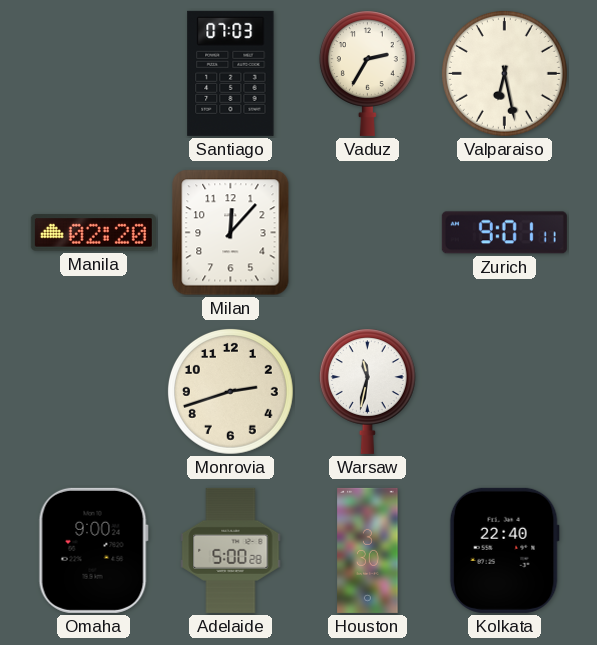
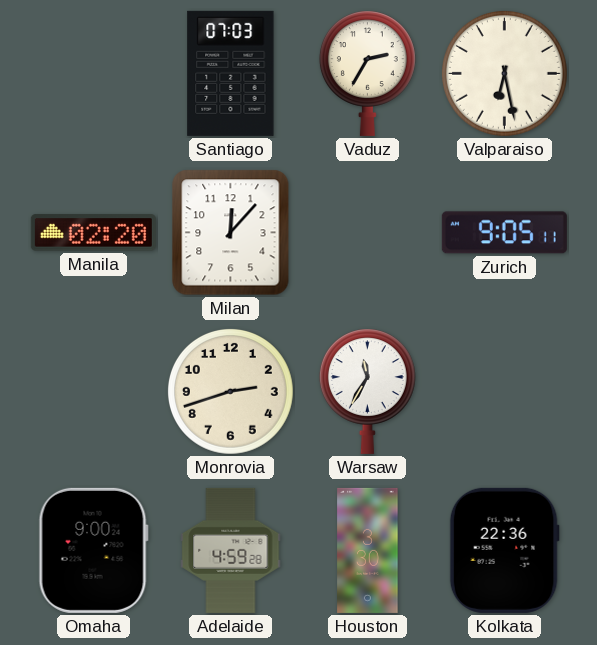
Zurich: 9:01 -> 9:05 (504, 233)
Warsaw: 11:32 -> 11:35 (367, 391)
Adelaide: 5:00 -> 4:59 (231, 550)
Kolkata: 22:40 -> 22:36 (504, 550)
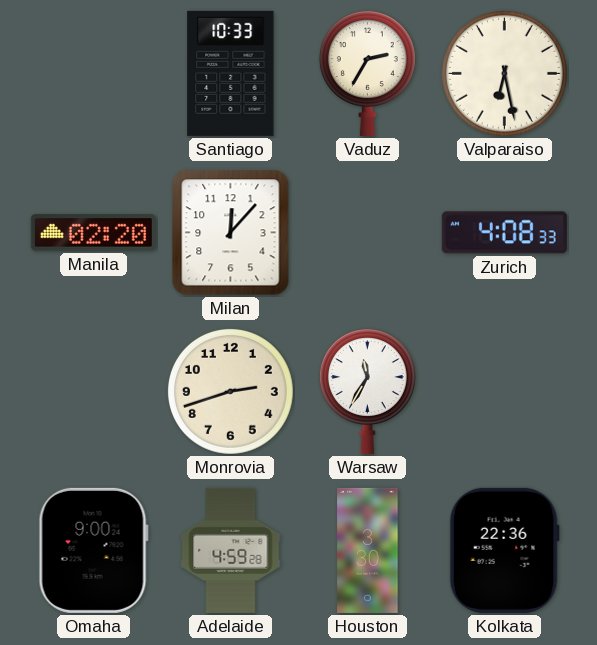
Santiago: 07:03 -> 10:33 (231, 73)
Zurich: 9:05 -> 4:08 (504, 233)
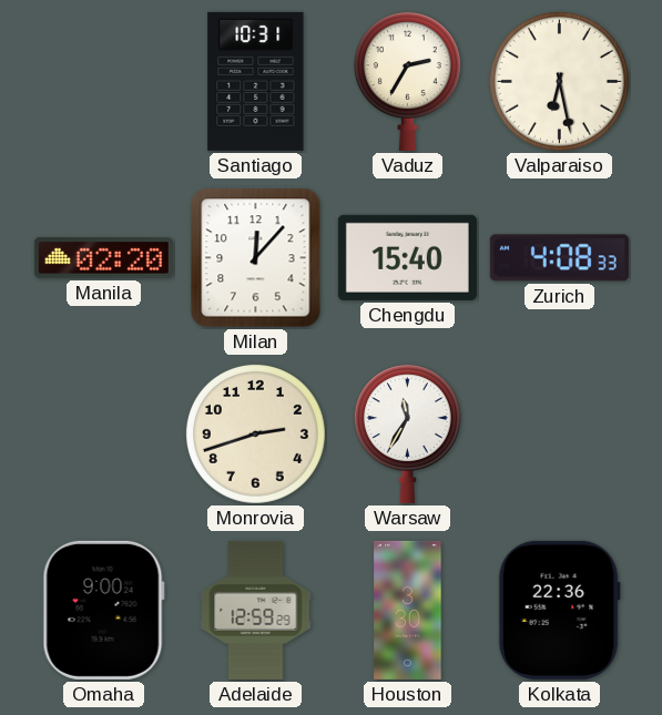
Santiago: 10:33 -> 10:31 (256, 81)
Chengdu: none -> 15:40 (407, 257)
Adelaide: 4:59 -> 12:59 (256, 610)
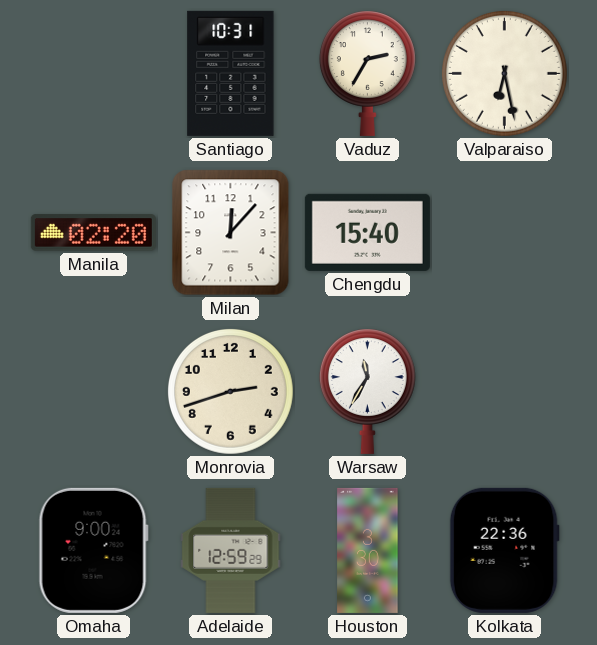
Zurich: 4:08 -> none (559, 258)
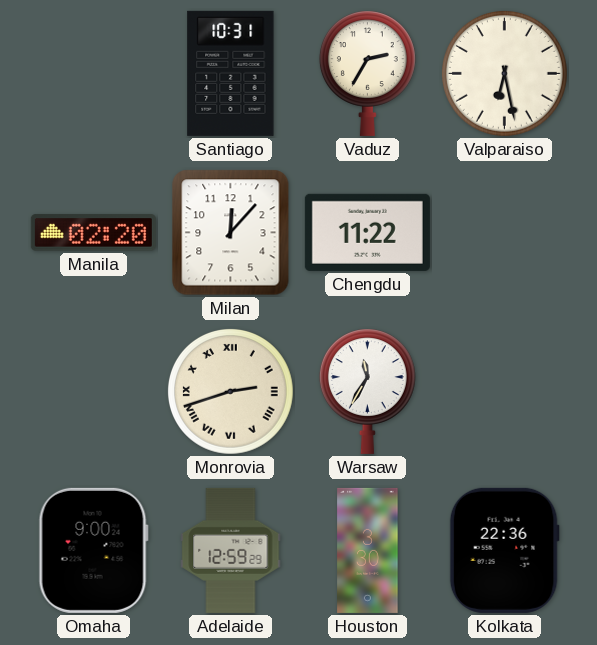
Chengdu: 15:40 -> 11:22 (367, 232)
Monrovia numerals: Arabic -> Roman (230, 391)
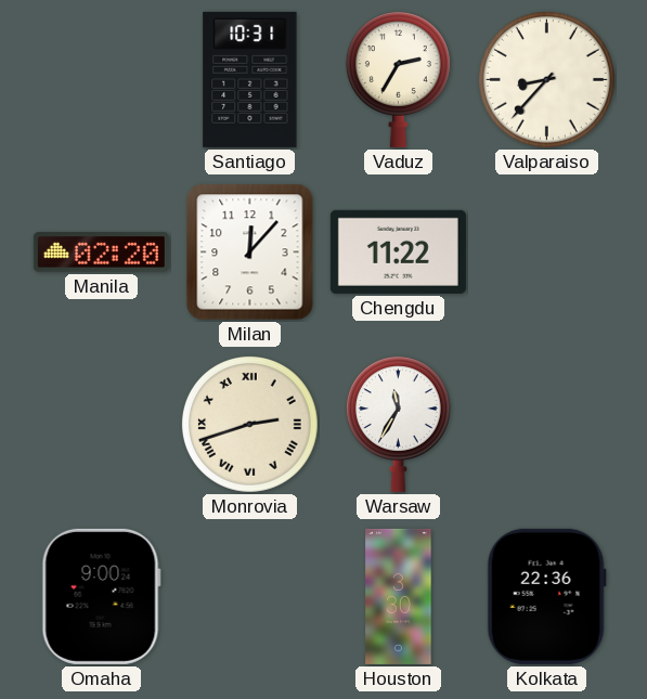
Valparaiso: 6:28 -> 8:37 (546, 79)
Adelaide: 12:59 -> none (231, 550)
